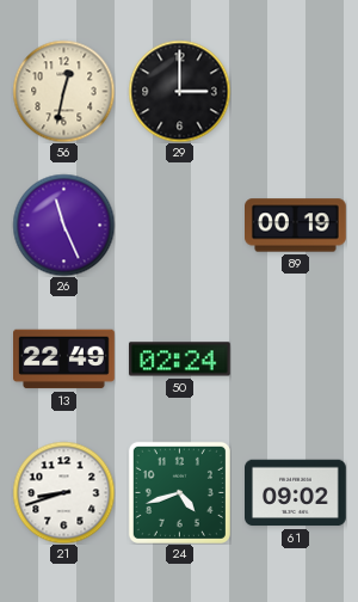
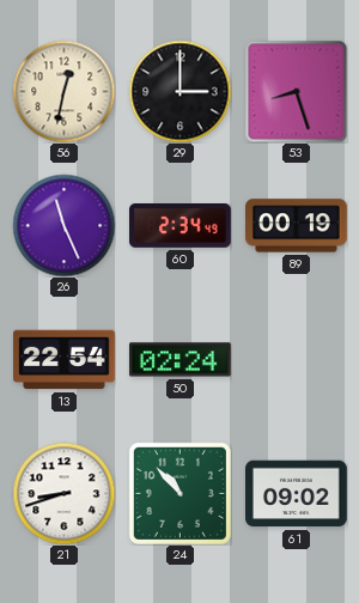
53: none -> 8:27 (296, 91)
60: none -> 2:34 (181, 226)
13: 22:49 -> 22:54 (65, 360)
24: 4:42 -> 10:53 (180, 493)
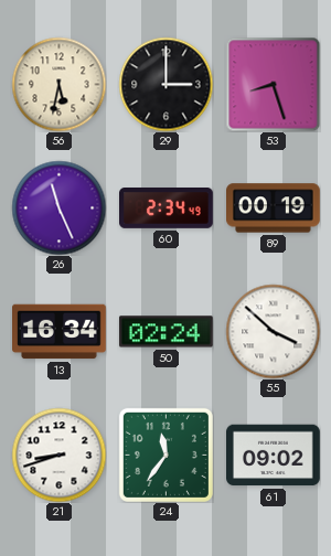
56: 12:32 -> 5:32 (58, 84)
13: 22:54 -> 16:34 (60, 332)
55: none -> 3:52 (273, 331)
24: 10:53 -> 11:36 (165, 455)
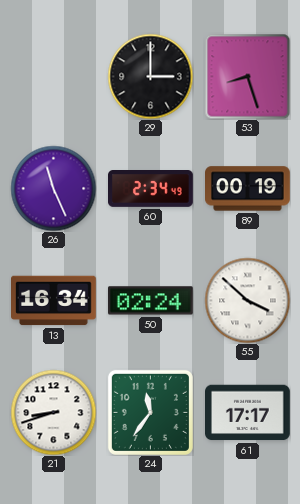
56: 5:32 -> none (58, 84)
61: 09:02 -> 17:17 (248, 413)
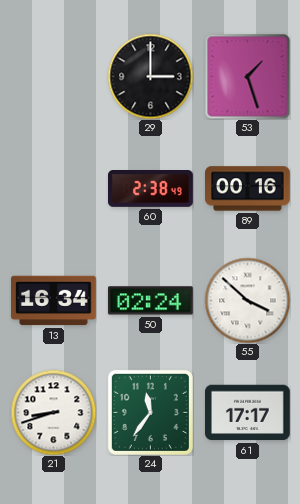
53: 8:27 -> 1:27 (247, 76)
26: 11:26 -> none (53, 188)
60: 2:34 -> 2:38 (151, 189)
89: 00:19 -> 00:16 (248, 189)
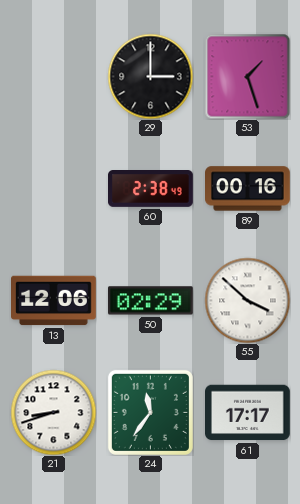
13: 16:34 -> 12:06 (54, 301)
50: 02:24 -> 02:29 (150, 301)
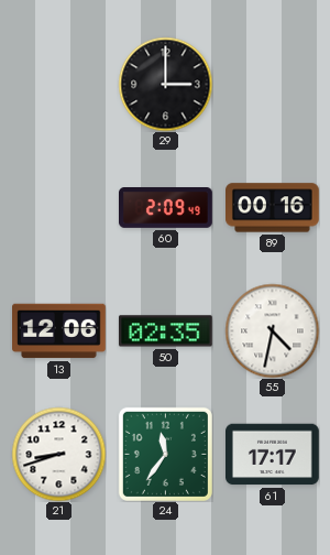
53: 1:27 -> none (247, 76)
60: 2:38 -> 2:09 (166, 208)
50: 02:29 -> 02:35 (165, 331)
55: 3:52 -> 4:32 (272, 330)
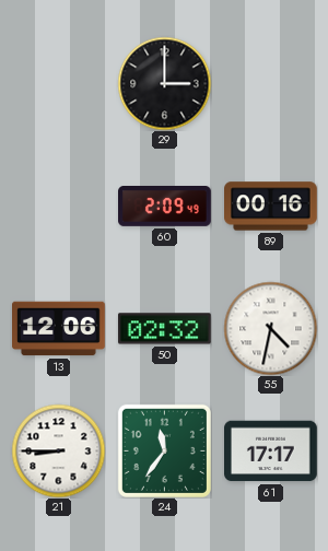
50: 02:35 -> 02:32 (164, 329)
21: 8:42 -> 8:45 (58, 450)
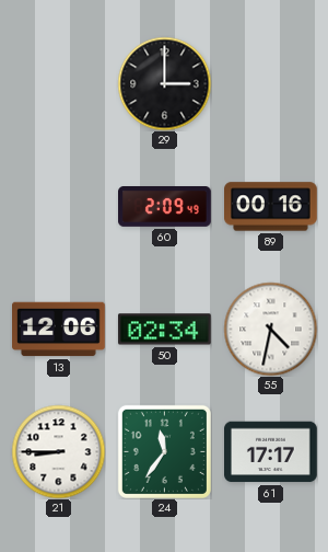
50: 02:32 -> 02:34 (164, 330)
